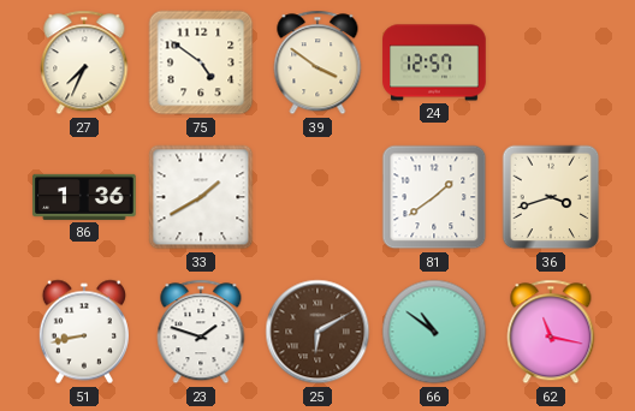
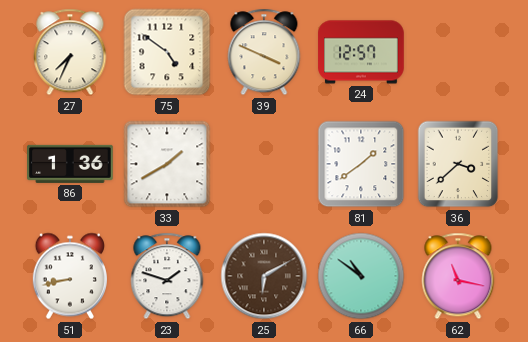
39: 3:51 -> 3:49 (264, 52)
36: 3:42 -> 3:38 (458, 164)
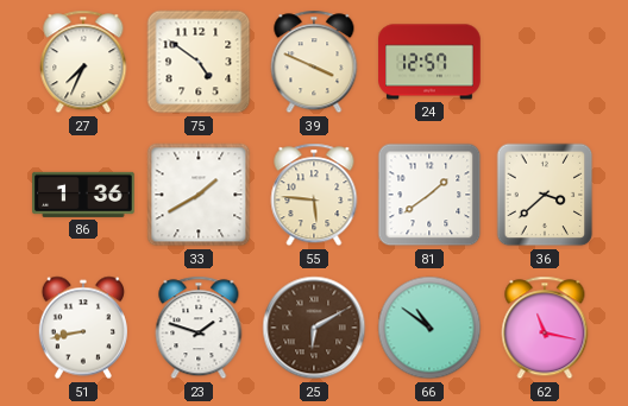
55: none -> 5:46 (314, 195)
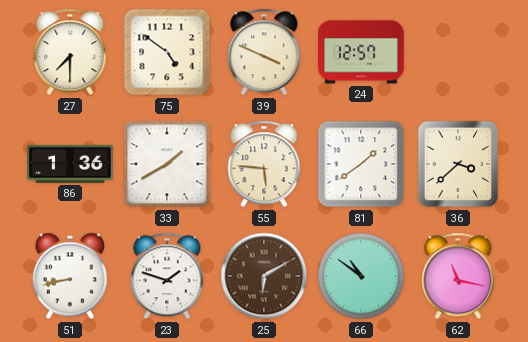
27: 7:34 -> 7:30 (70, 52)
